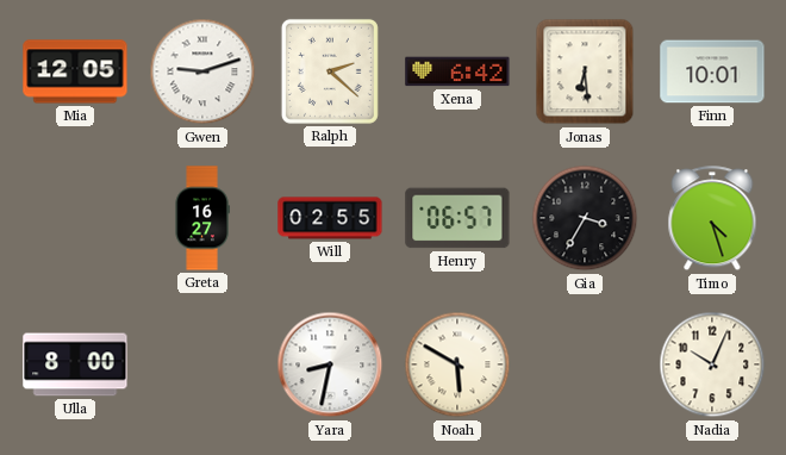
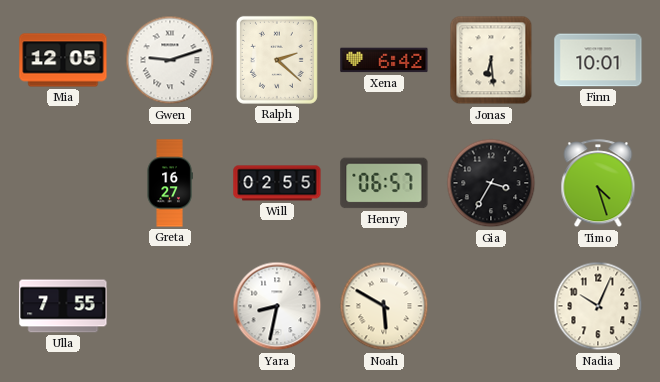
Ulla: 8:00 -> 7:55 (63, 306)
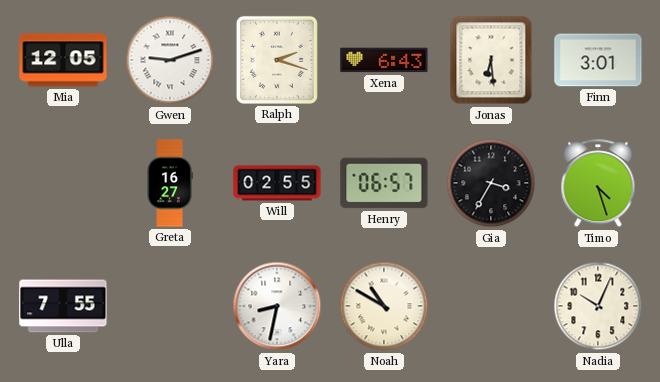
Ralph: 2:22 -> 2:18 (277, 60)
Xena: 6:42 -> 6:43 (384, 60)
Finn: 10:01 -> 3:01 (598, 60)
Noah: 5:50 -> 10:50 (384, 306)
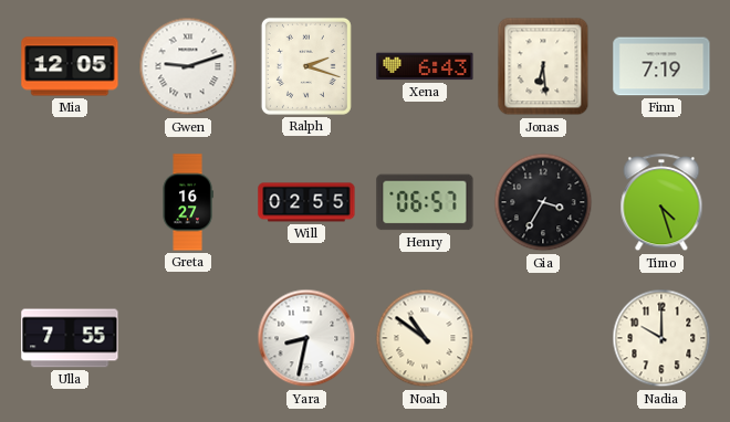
Finn: 3:01 -> 7:19 (661, 66)
Noah: 10:50 -> 10:51 (425, 338)
Nadia: 10:04 -> 10:00 (661, 338)
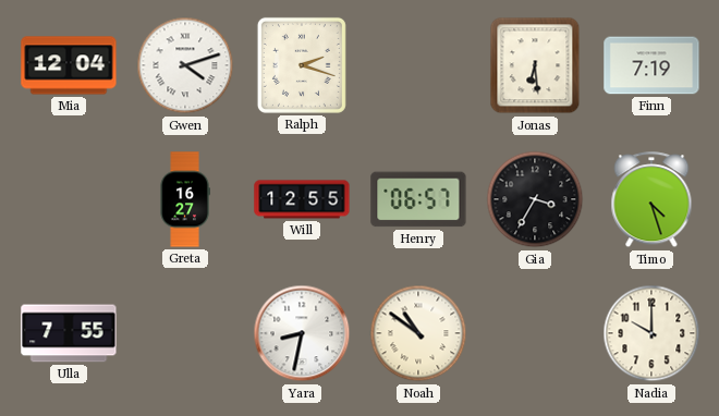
Mia: 12:05 -> 12:04 (69, 65)
Gwen: 9:12 -> 4:12 (185, 65)
Xena: 6:43 -> none (425, 66)
Will: 02:55 -> 12:55 (302, 199)
